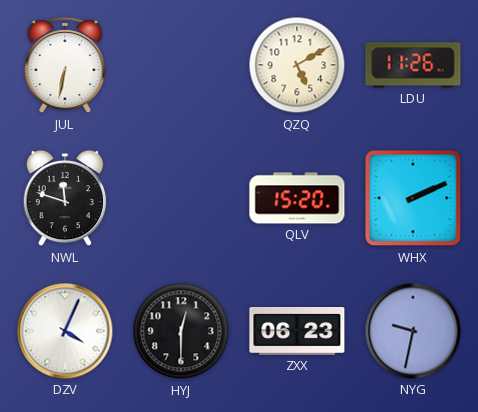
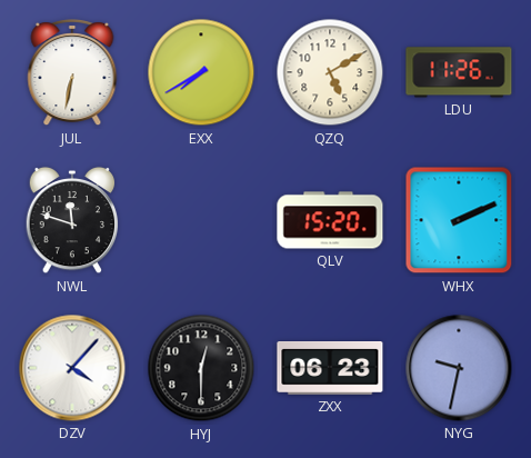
EXX: none -> 7:40 (201, 72)
DZV: 4:04 -> 4:07 (72, 368)
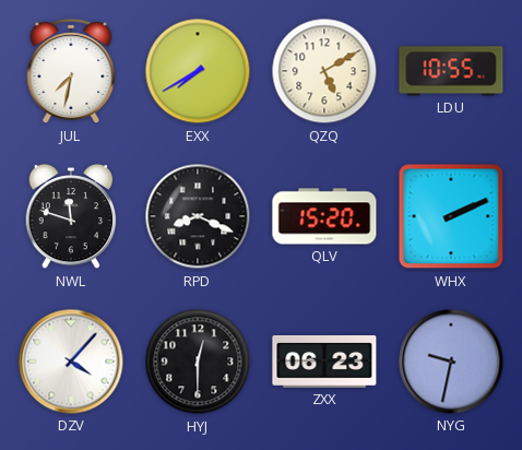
JUL: 6:32 -> 7:32 (71, 72)
LDU: 11:26 -> 10:55 (451, 71)
RPD: none -> 8:19 (198, 216)
